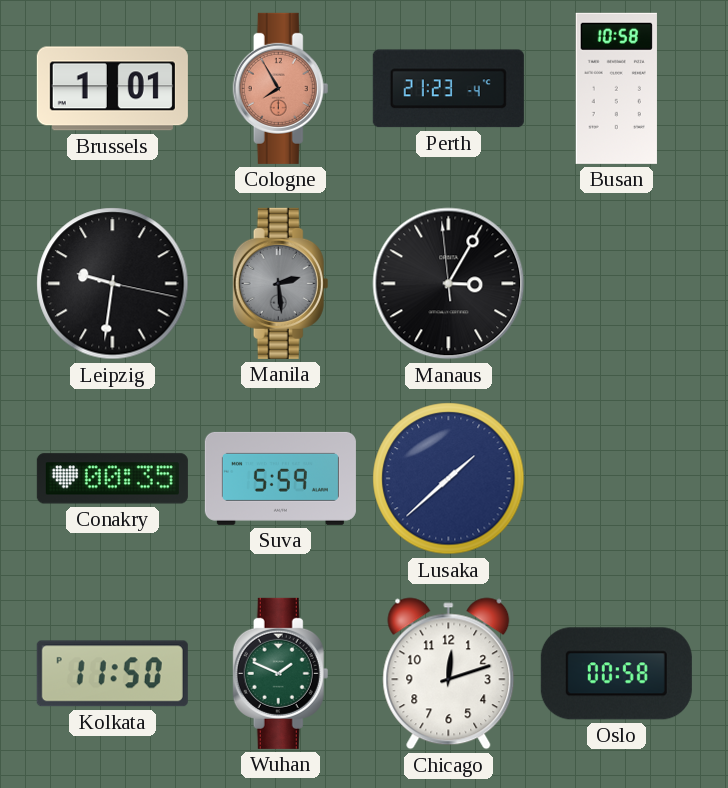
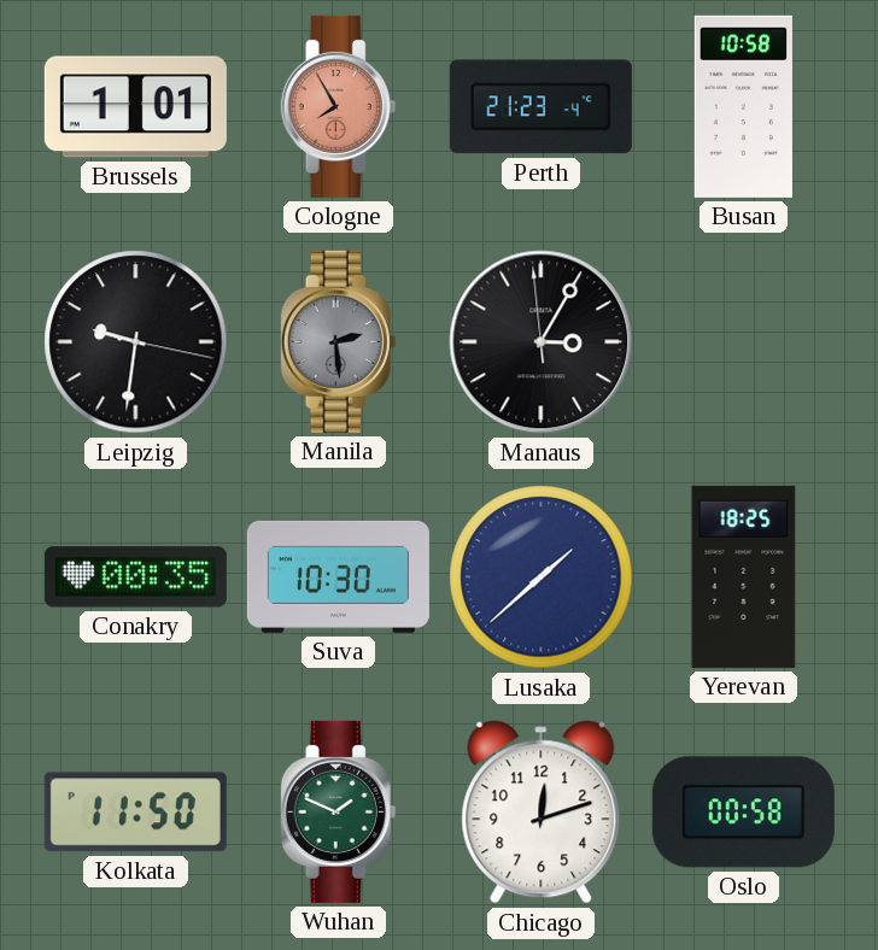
Suva: 5:59 -> 10:30 (338, 576)
Yerevan: none -> 18:25 (744, 576)
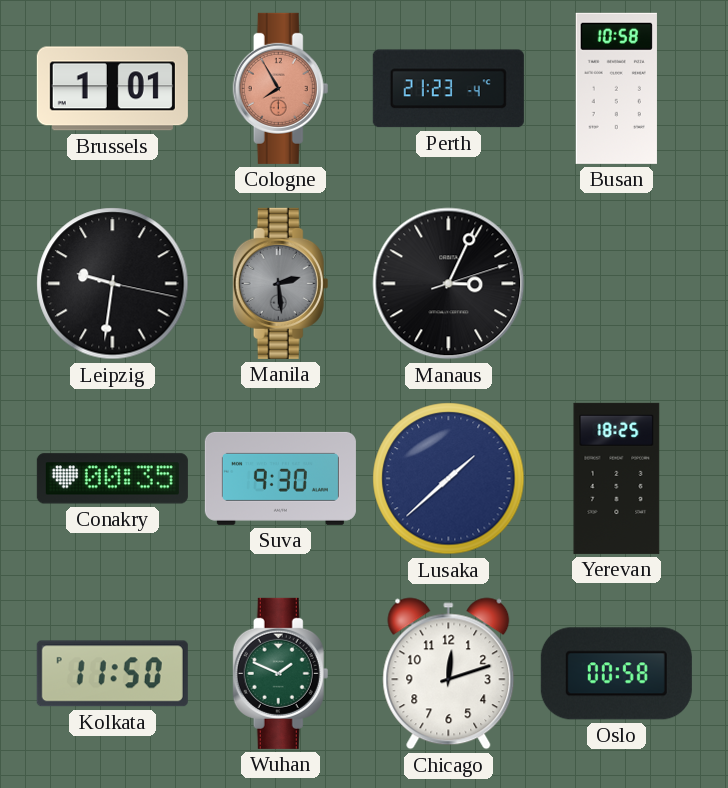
Manaus: 3:04:59 -> 3:04:12 (449, 284)
Suva: 10:30 -> 9:30 (280, 478)
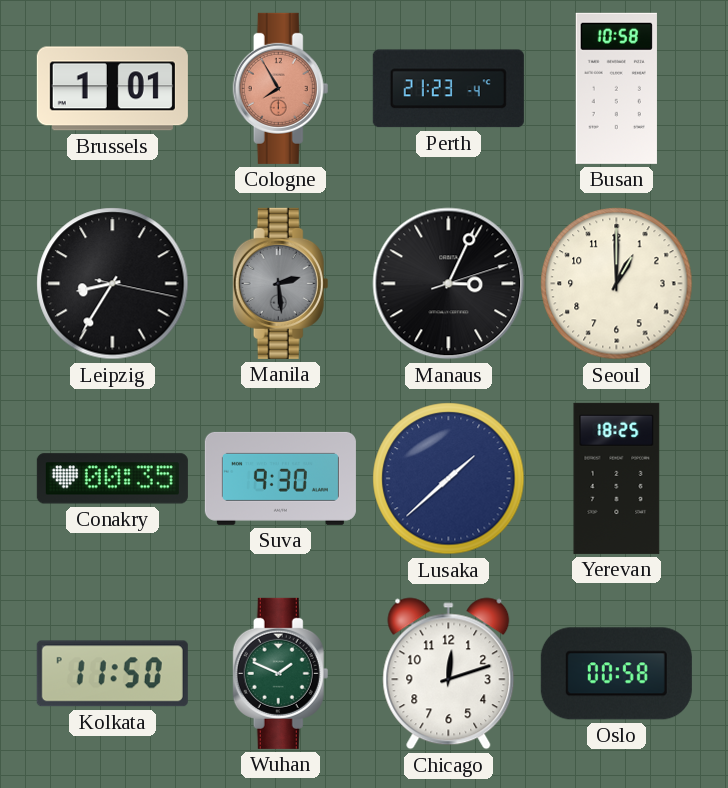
Leipzig: 9:31 -> 8:35 (113, 284)
Seoul: none -> 1:00 (617, 284)
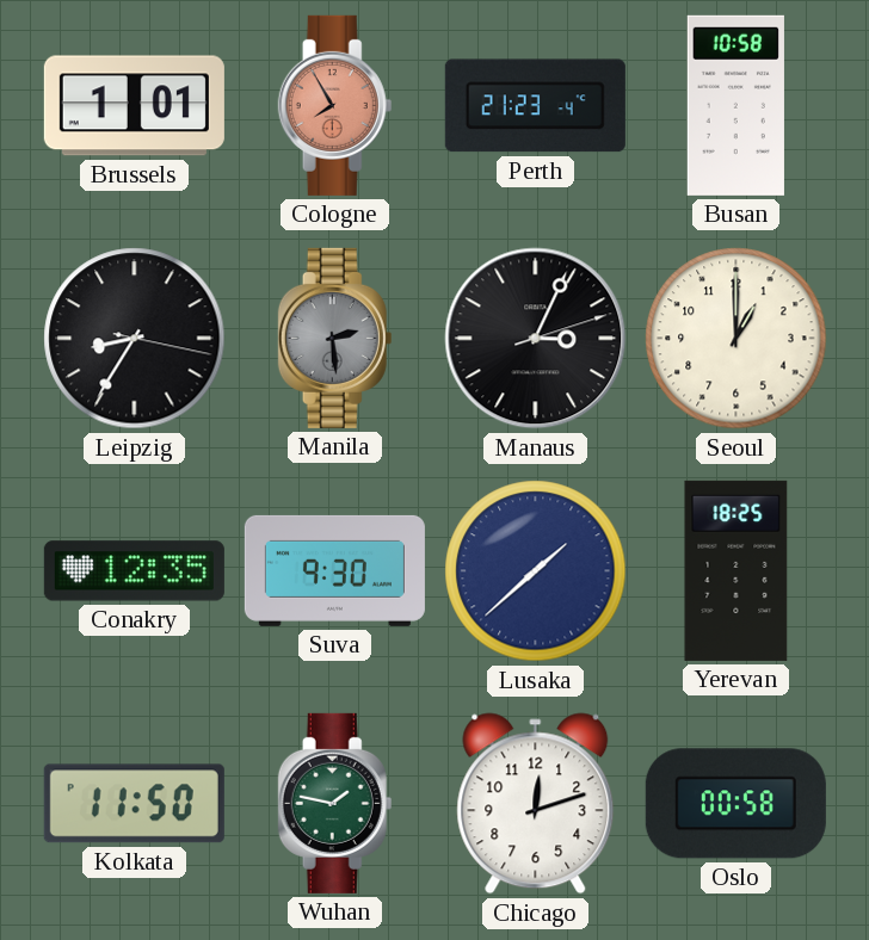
Conakry: 00:35 -> 12:35 (134, 571)
Wuhan: 1:49 -> 1:47 (335, 803)
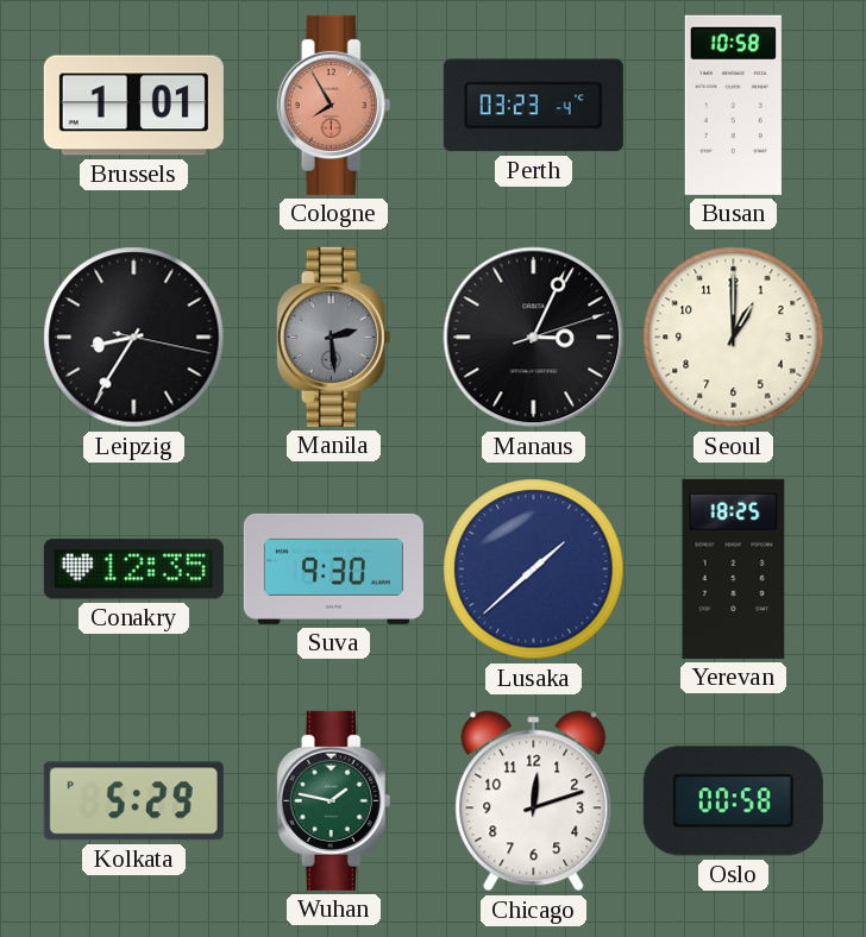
Perth: 21:23 -> 03:23 (533, 106)
Kolkata: 11:50 -> 5:29 (133, 801)
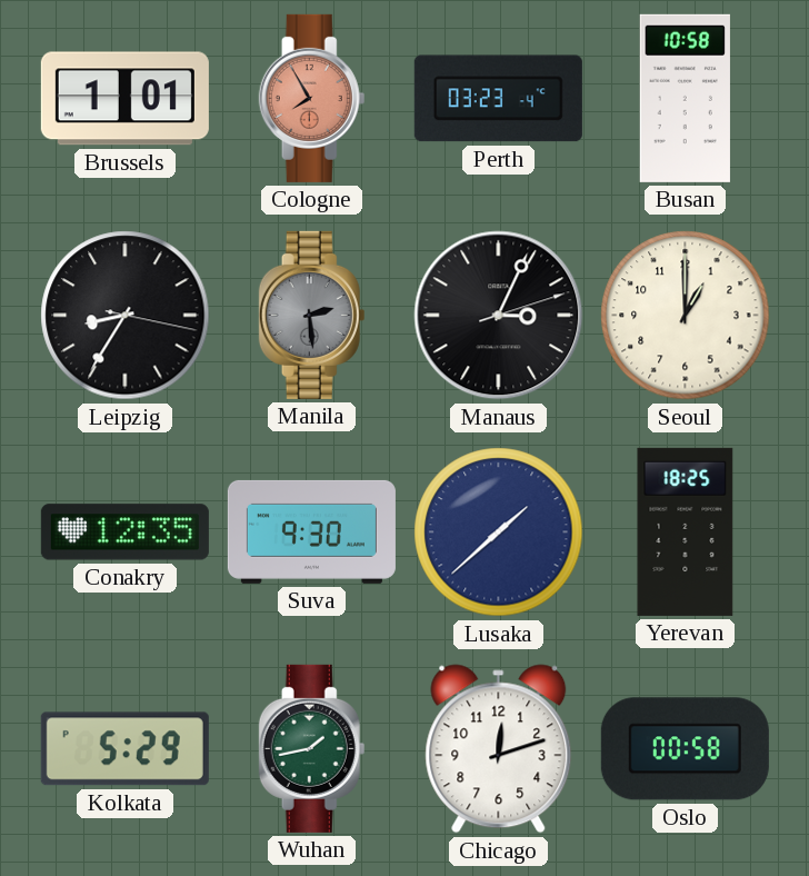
Wuhan: 1:47 -> 1:43 (312, 748)
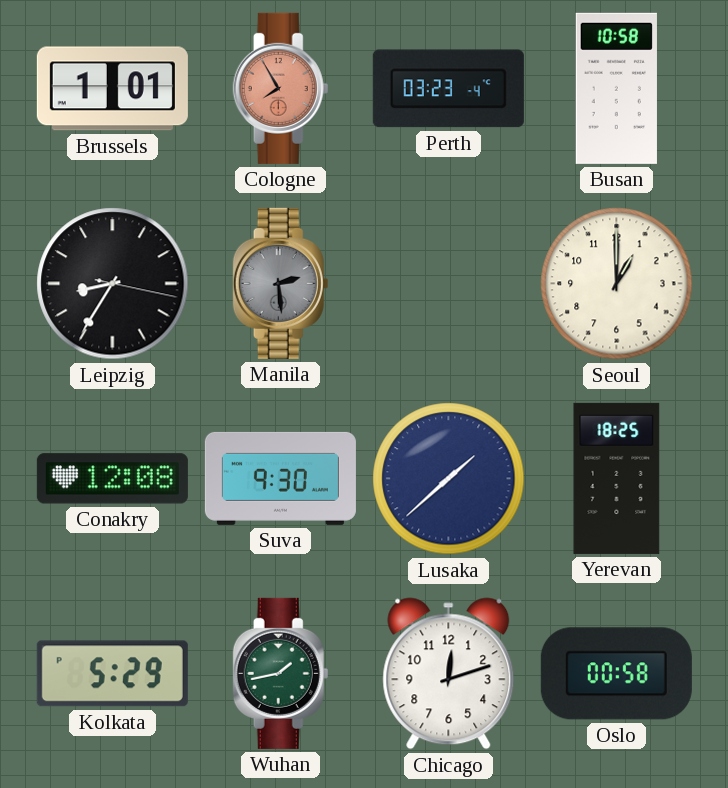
Manaus: 3:04 -> none (499, 316)
Conakry: 12:35 -> 12:08 (112, 479)
